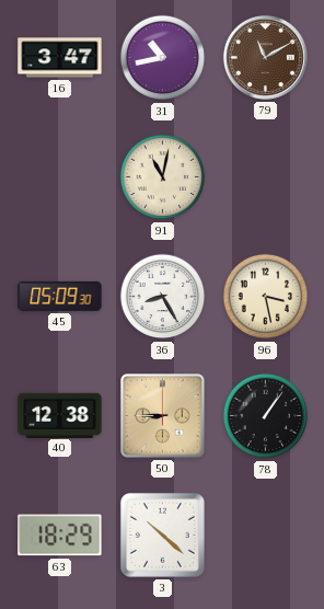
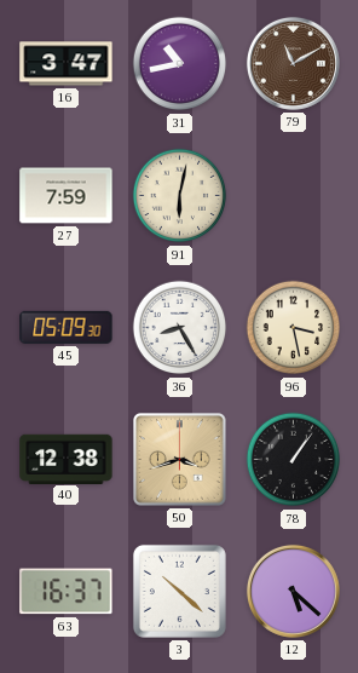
27: none -> 7:59 (67, 196)
91: 11:02 -> 6:02 (180, 196)
50: 8:45 -> 3:42 (180, 460)
63: 18:29 -> 16:37 (67, 592)
12: none -> 5:22 (293, 591)
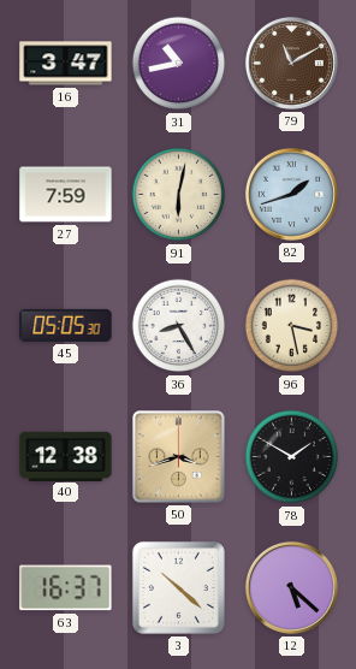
82: none -> 1:42 (291, 194)
45: 05:09 -> 05:05 (66, 325)
78: 1:06 -> 1:50 (292, 457)
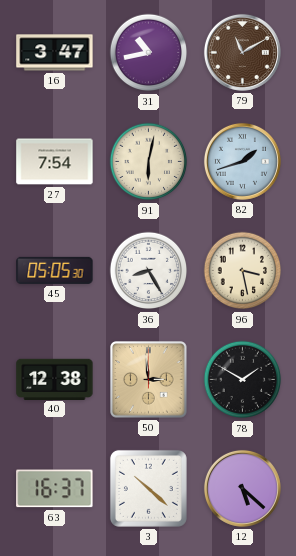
27: 7:59 -> 7:54 (55, 162)
50: 3:42 -> 2:59 (149, 380)
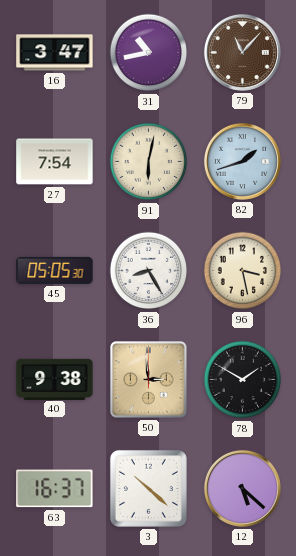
79: 11:10 -> 11:07 (242, 52)
40: 12:38 -> 9:38 (55, 379)
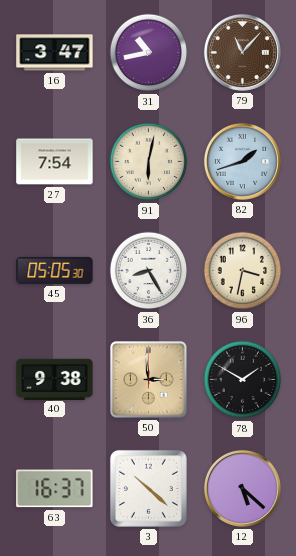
96: 3:28 -> 3:32 (243, 271)
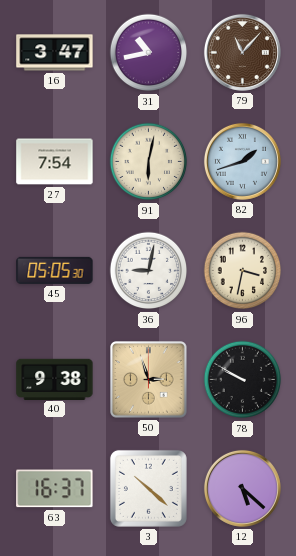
36: 8:25 -> 9:02 (149, 271)
50: 2:59 -> 2:57 (149, 380)
78: 1:50 -> 9:50 (243, 380)
